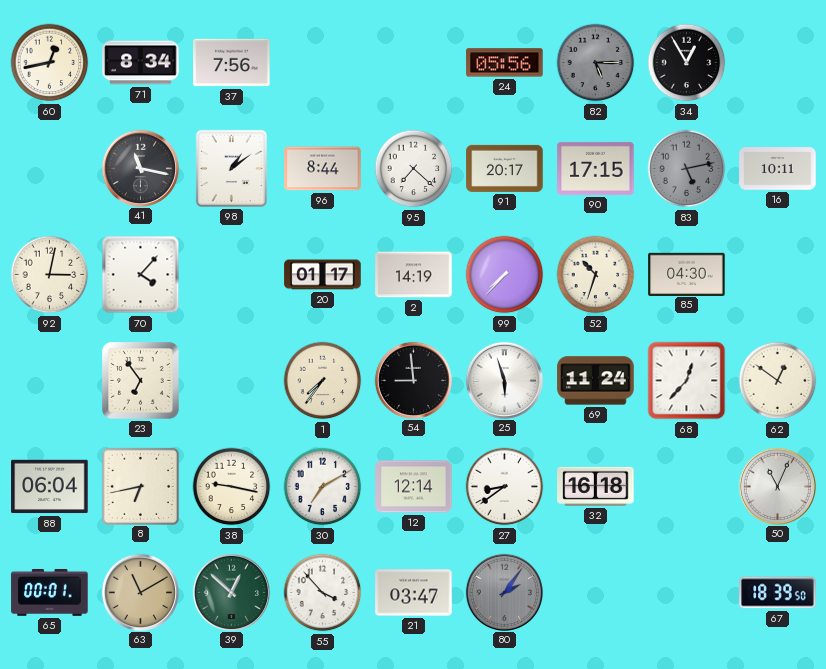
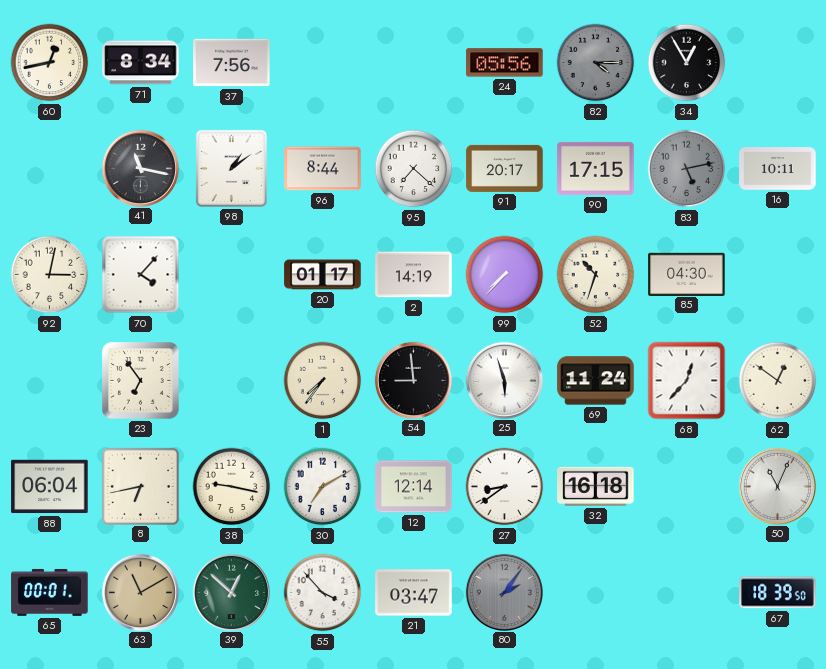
82: 5:15 -> 4:15 (596, 63)
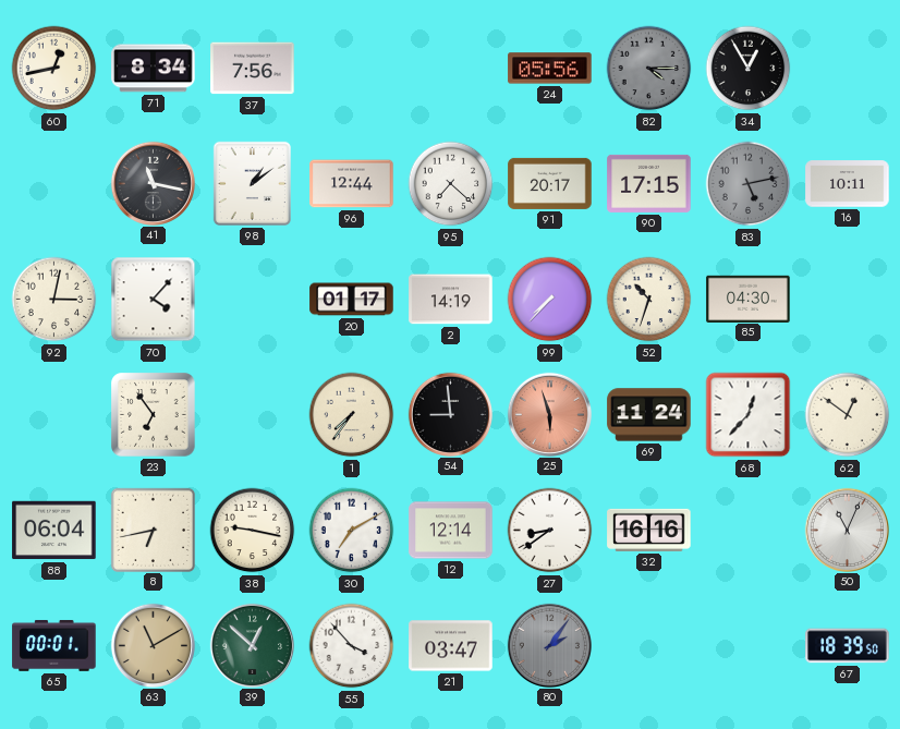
96: 8:44 -> 12:44 (352, 184)
25 dial: white -> salmon (549, 414)
32: 16:18 -> 16:16 (649, 530)
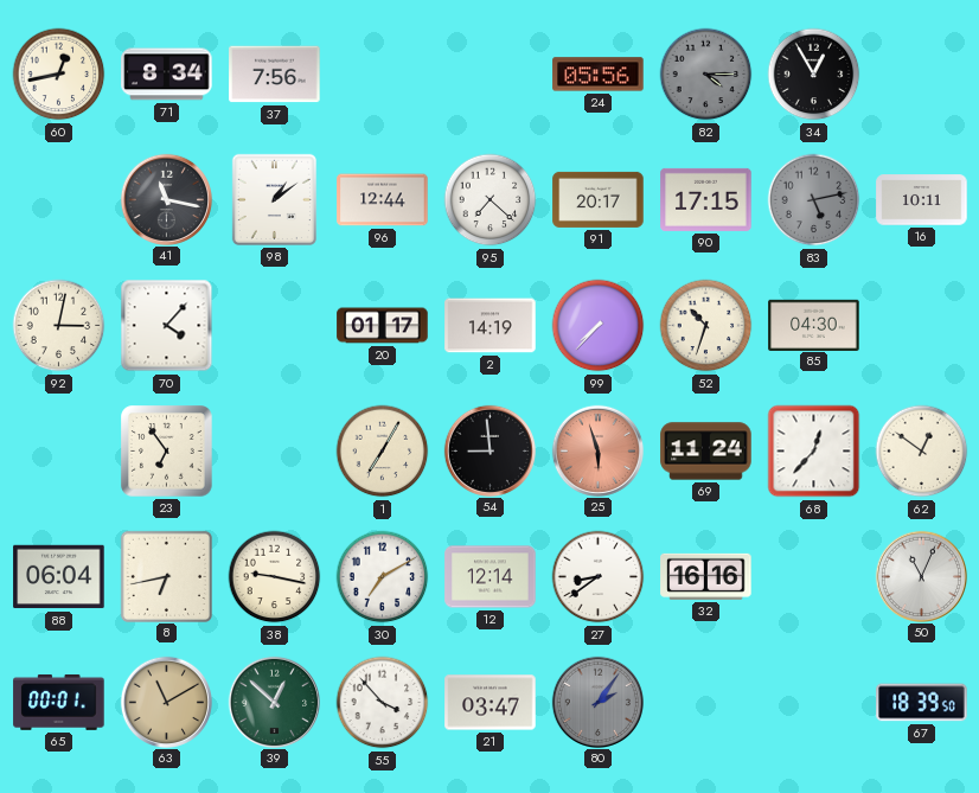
1: 7:36 -> 7:05 (383, 452)
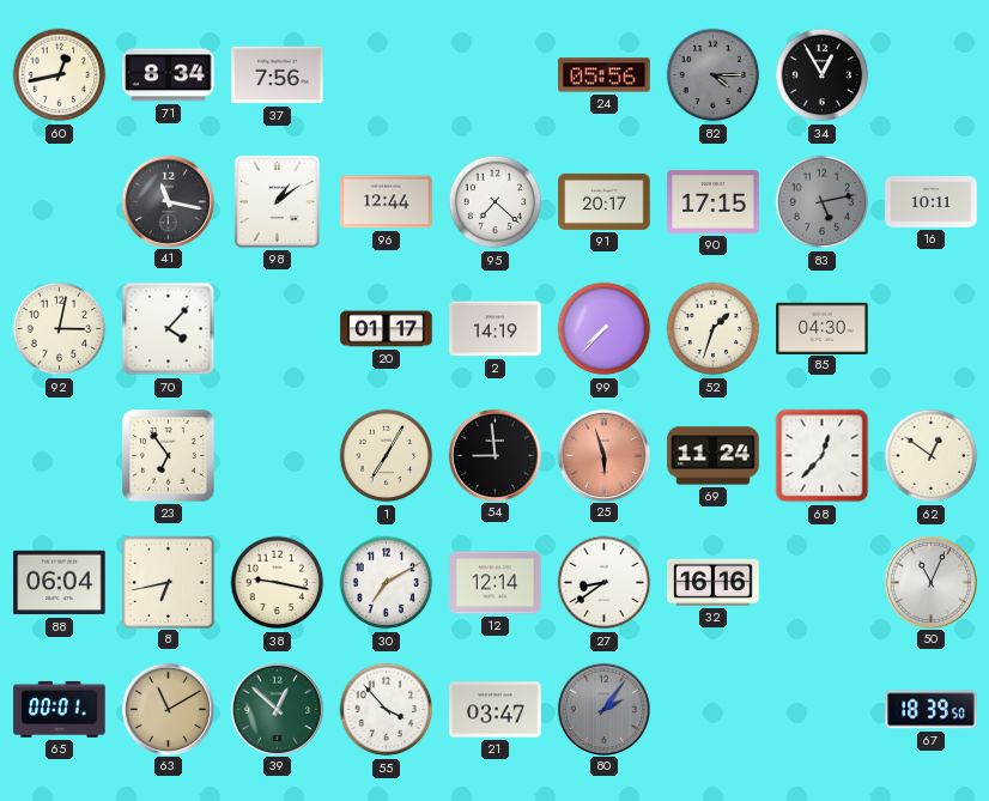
52: 10:33 -> 1:33 (714, 329)
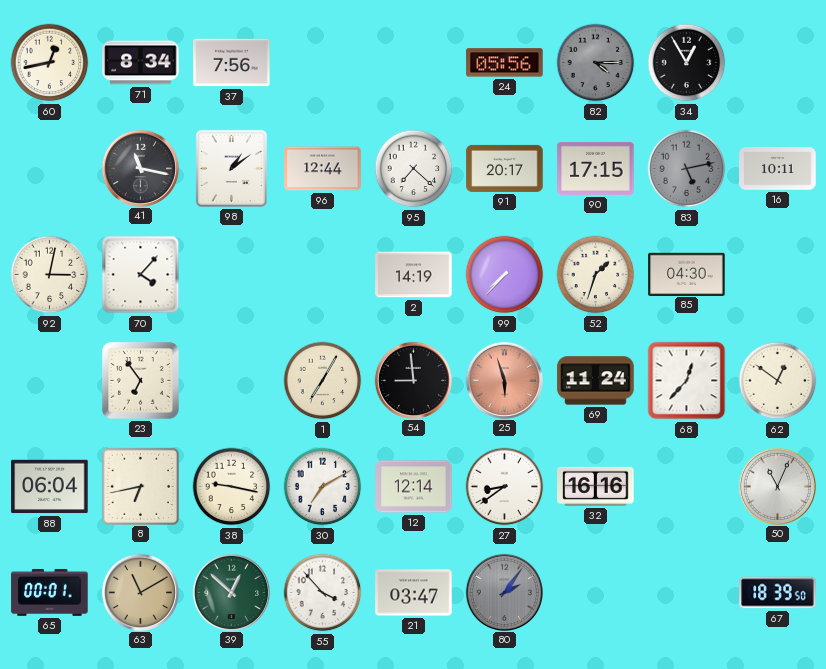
20: 01:17 -> none (387, 329)
